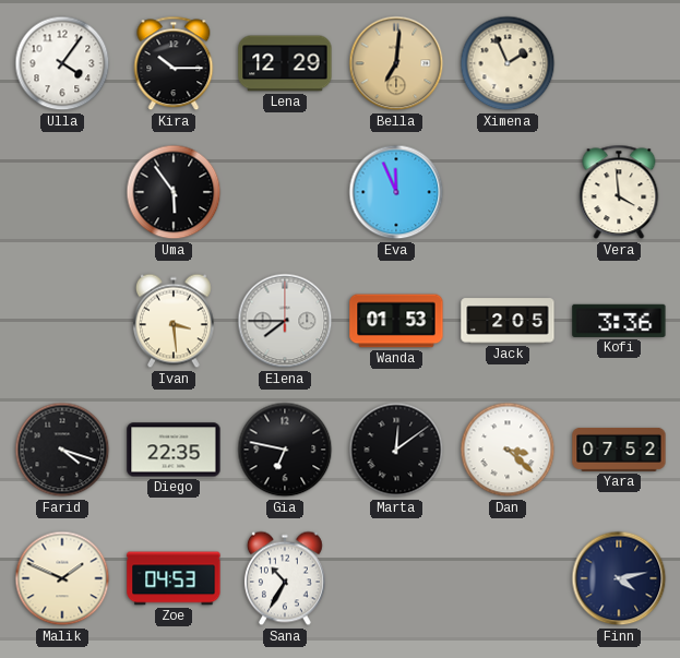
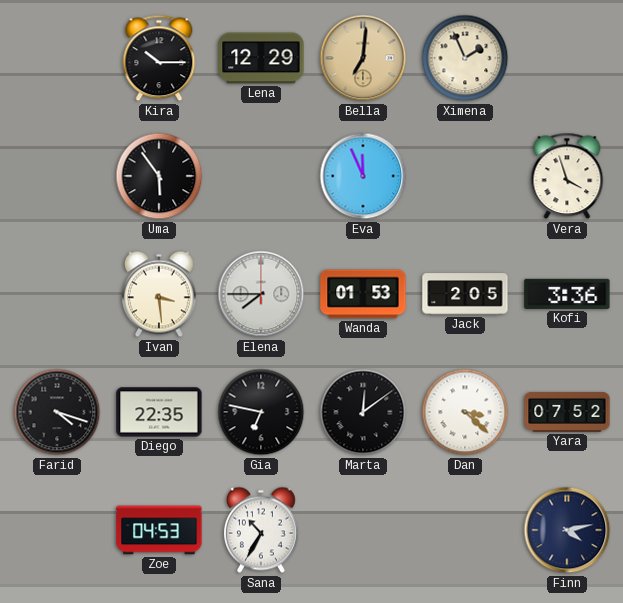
Ulla: 4:06 -> none (62, 63)
Vera: 3:59 -> 3:57 (567, 176)
Malik: 1:49 -> none (62, 578)
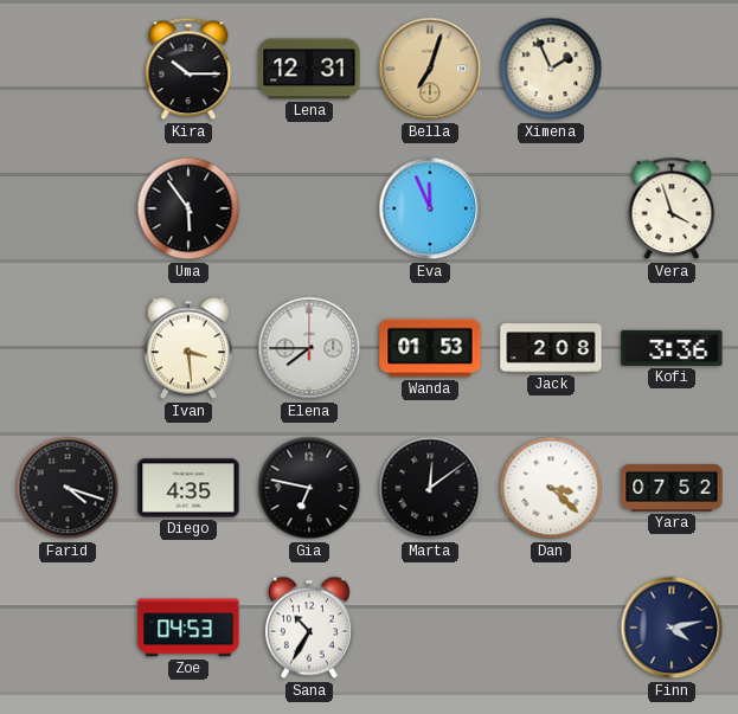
Lena: 12:29 -> 12:31 (309, 69)
Bella: 7:01 -> 7:03 (430, 69)
Jack: 2:05 -> 2:08 (551, 348)
Diego: 22:35 -> 4:35 (188, 488)
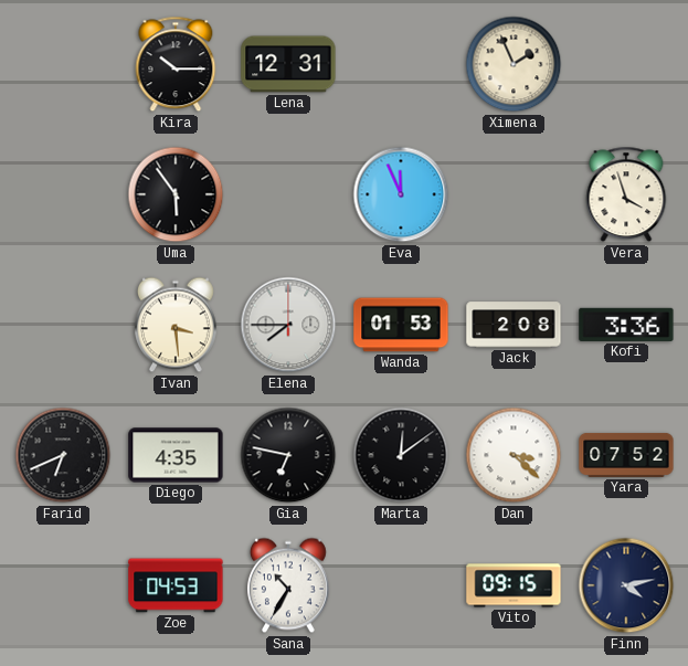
Bella: 7:03 -> none (430, 69)
Farid: 4:18 -> 6:41 (63, 455)
Vito: none -> 09:15 (514, 585)
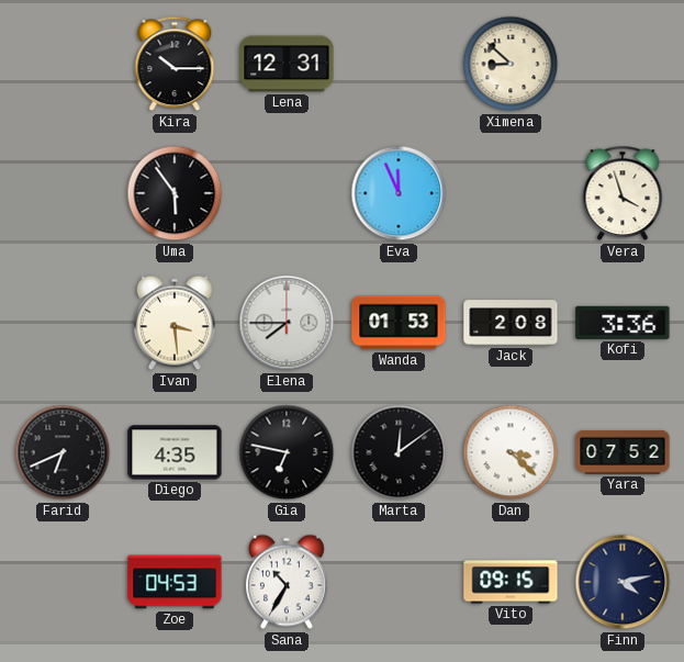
Ximena: 1:56 -> 8:52 (511, 64)
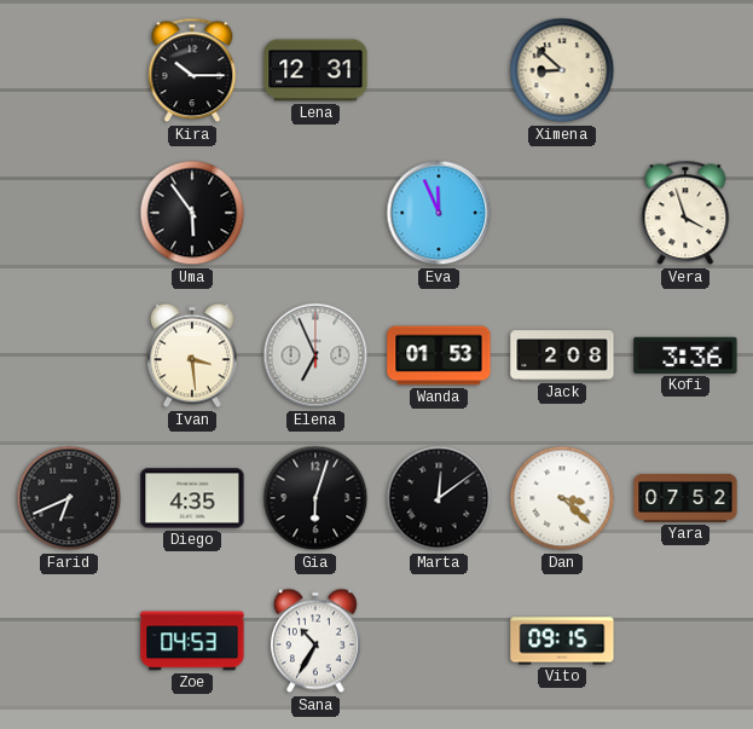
Elena: 7:45 -> 6:56 (315, 355)
Gia: 6:47 -> 6:03 (315, 498)
Finn: 4:13 -> none (623, 582)
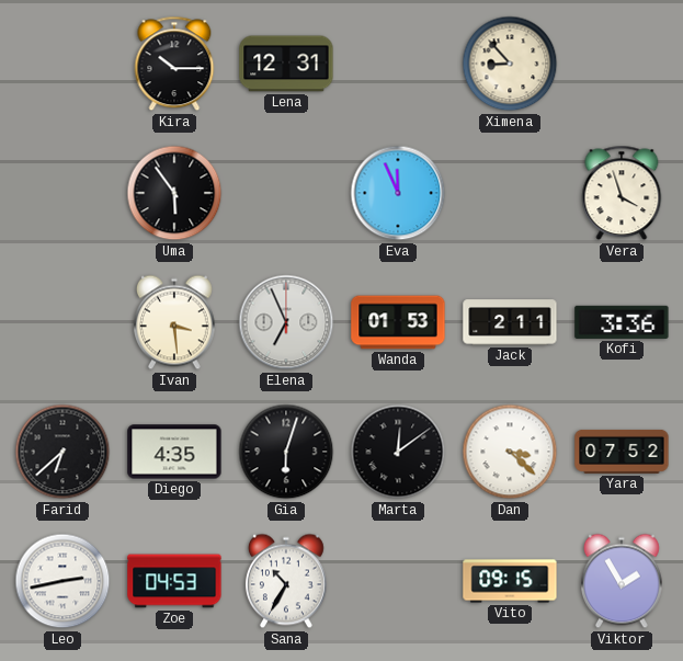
Ximena: 8:52 -> 8:53 (510, 64)
Jack: 2:08 -> 2:11 (510, 322)
Farid: 6:41 -> 6:38 (62, 452)
Leo: none -> 2:43 (62, 581)
Viktor: none -> 1:55 (622, 581)
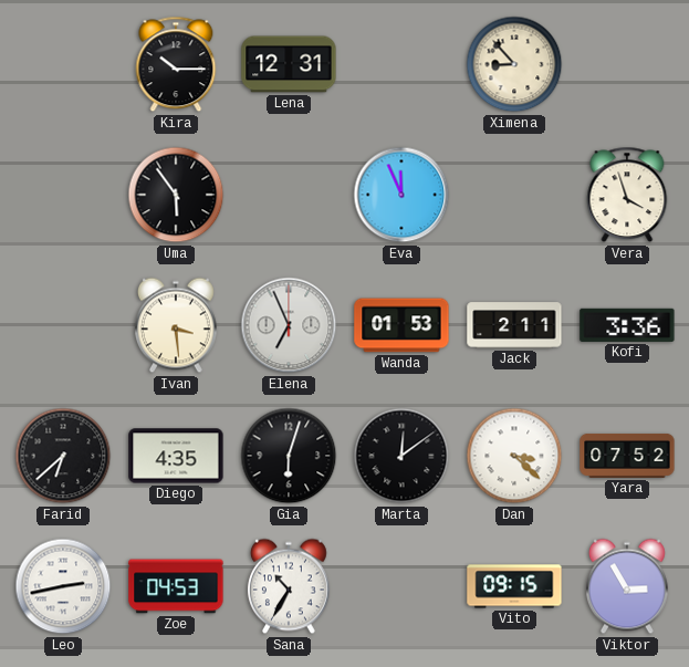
Viktor: 1:55 -> 2:55 (627, 586)
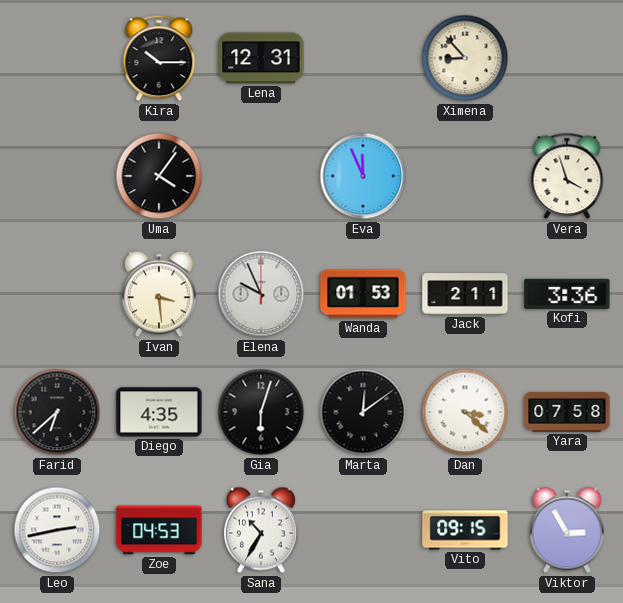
Uma: 5:54 -> 4:06 (159, 176)
Elena: 6:56 -> 9:56 (261, 294)
Yara: 07:52 -> 07:58 (567, 412)
